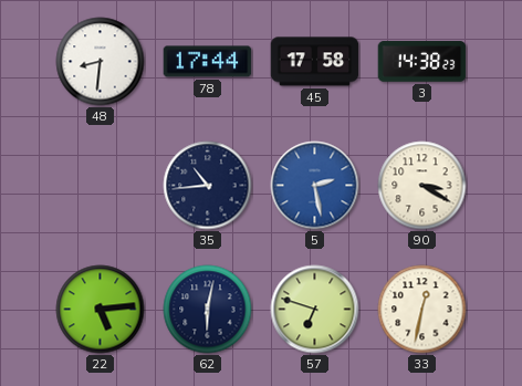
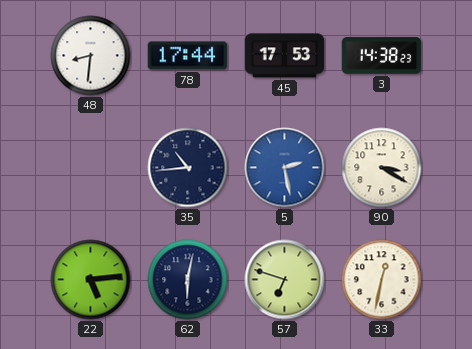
45: 17:58 -> 17:53 (285, 56)
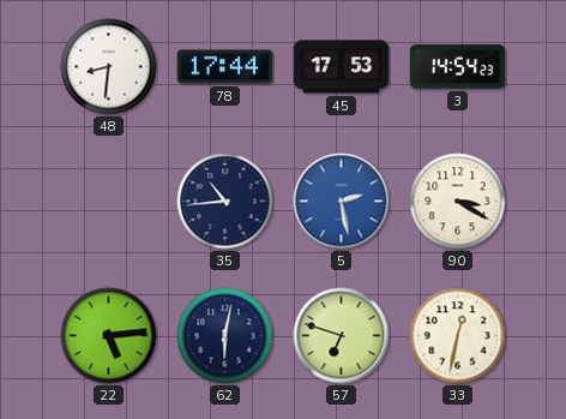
3: 14:38 -> 14:54 (458, 67)
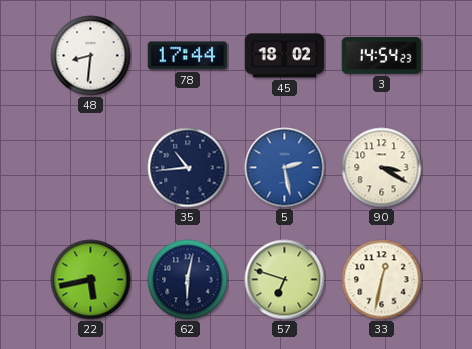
45: 17:53 -> 18:02 (285, 56)
22: 5:14 -> 5:43 (91, 280)
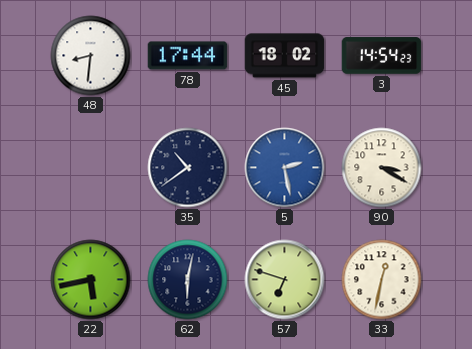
35: 10:44 -> 10:39 (188, 168)
